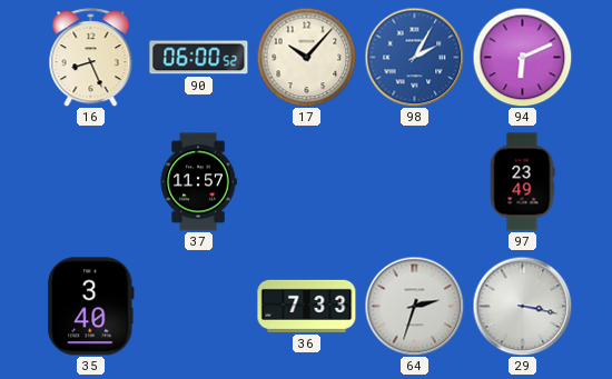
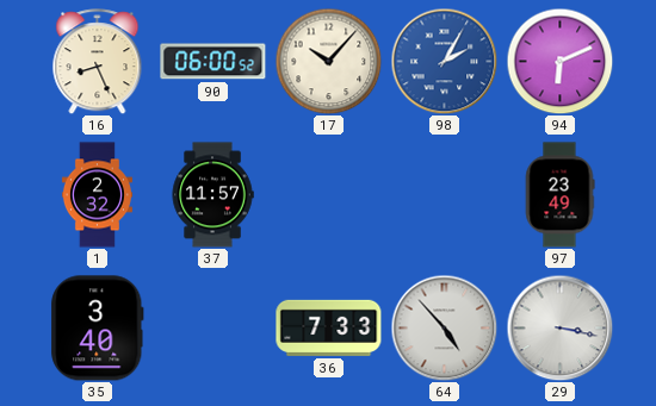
1: none -> 2:32 (97, 195)
64: 2:33 -> 4:53 (444, 327)
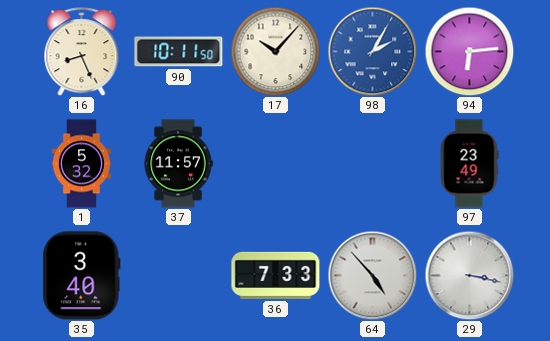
90: 06:00 -> 10:11 (179, 52)
94: 6:11 -> 6:14 (469, 51)
1: 2:32 -> 5:32 (81, 164)
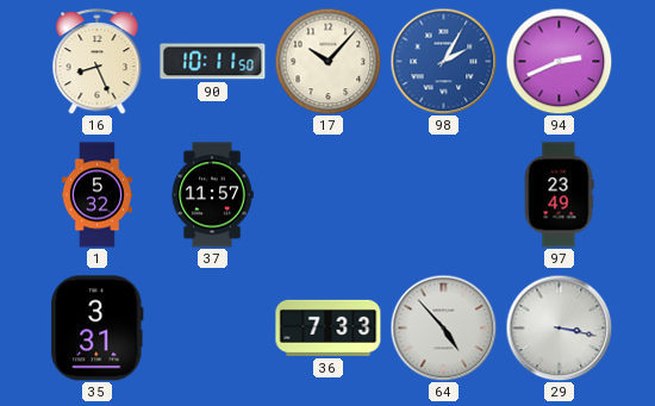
94: 6:14 -> 2:41 (559, 61)
35: 3:40 -> 3:31 (98, 329)
